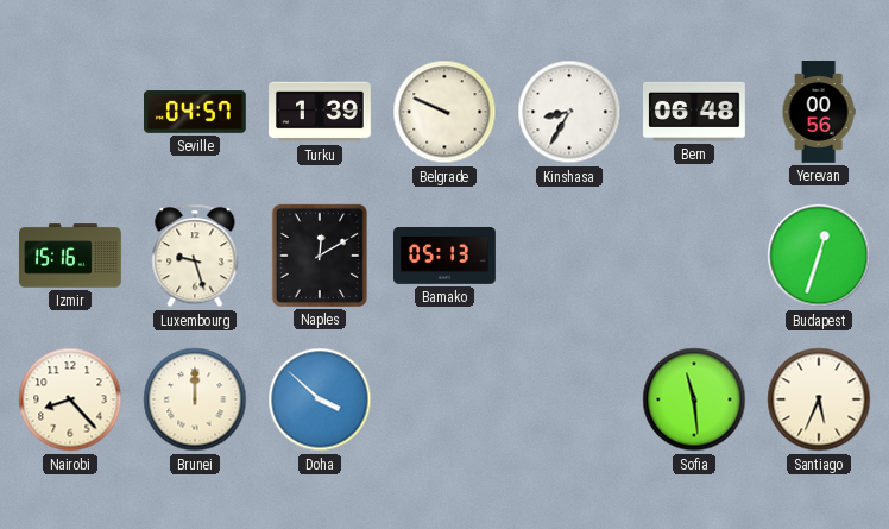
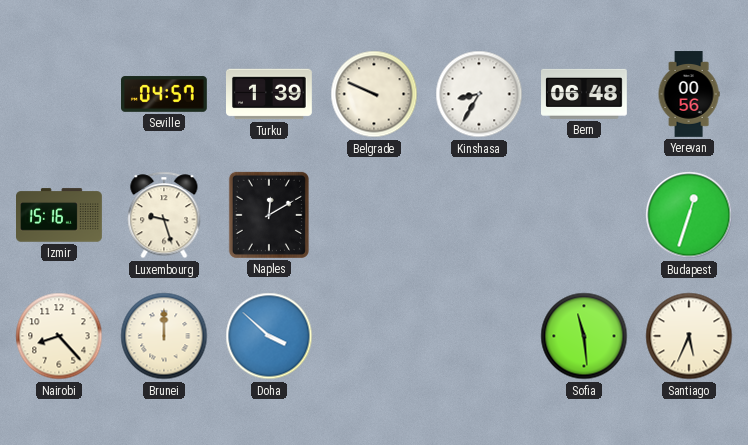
Bamako: 05:13 -> none (446, 257)
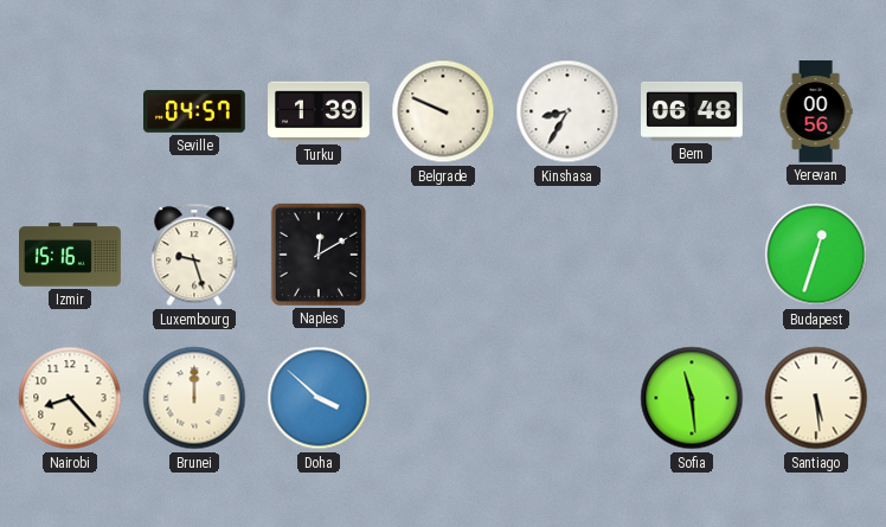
Santiago: 5:34 -> 5:29 (816, 398)
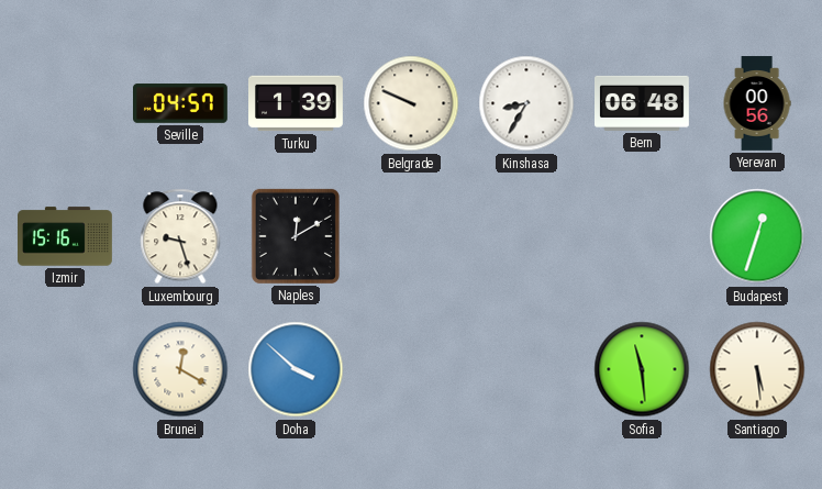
Nairobi: 8:23 -> none (70, 398)
Brunei: 12:00 -> 12:20 (180, 369)
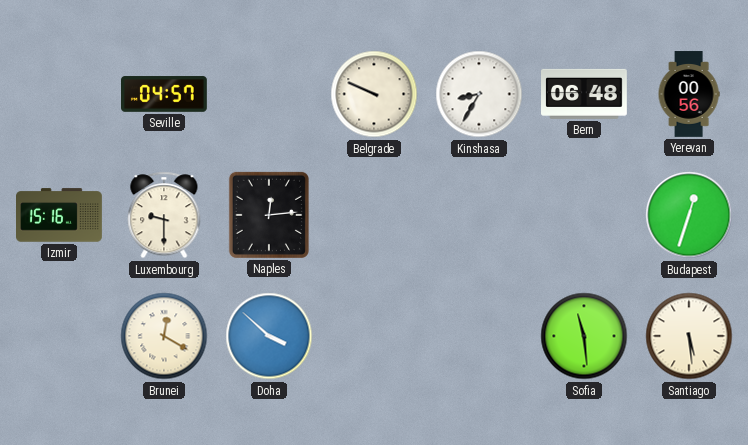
Turku: 1:39 -> none (297, 103)
Luxembourg: 9:27 -> 9:30 (164, 215)
Naples: 12:10 -> 12:14 (269, 215)
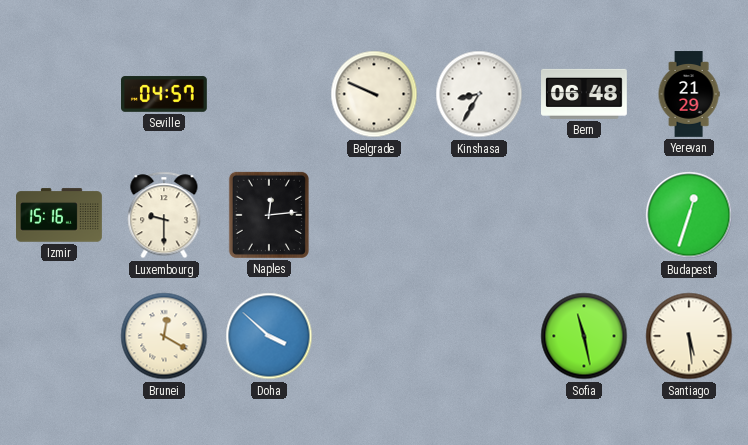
Yerevan: 00:56 -> 21:29 (689, 94)
Sofia: 11:29 -> 11:28 (584, 336)
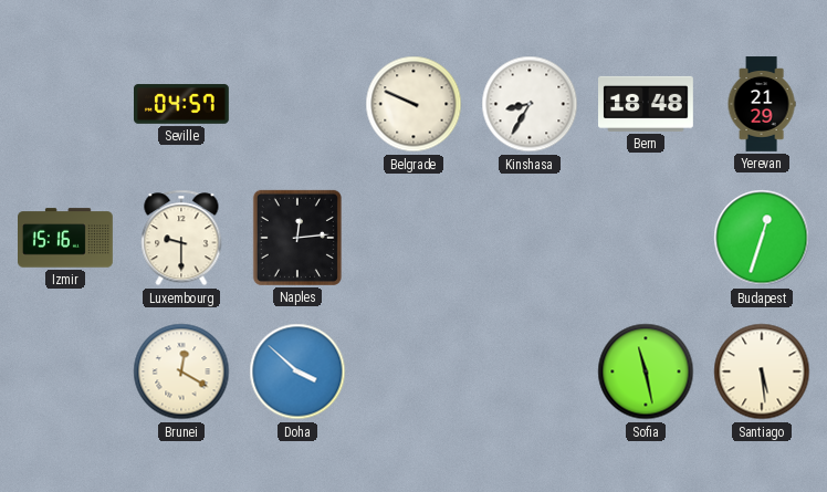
Bern: 06:48 -> 18:48 (647, 104)
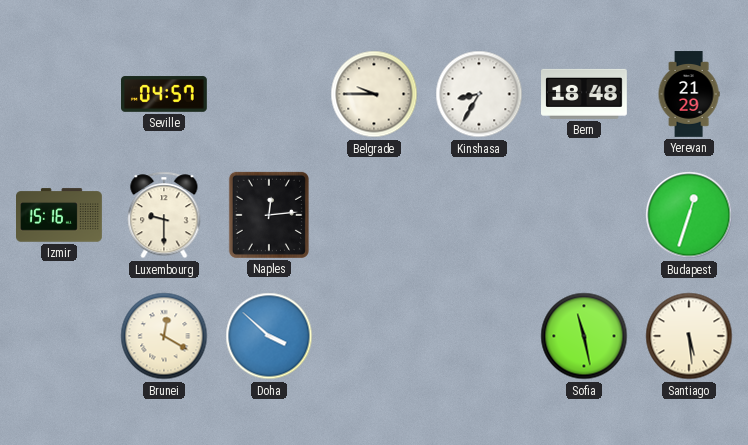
Belgrade: 9:49 -> 9:45 (374, 94)
